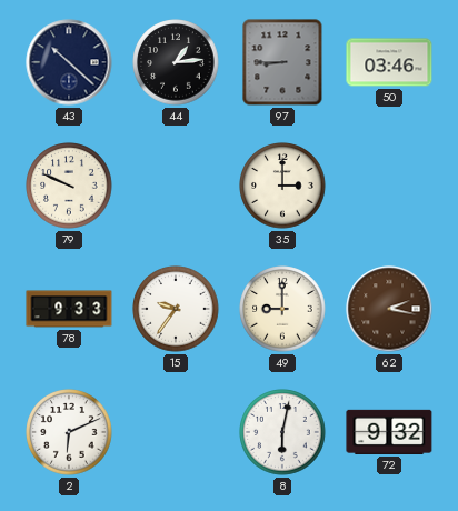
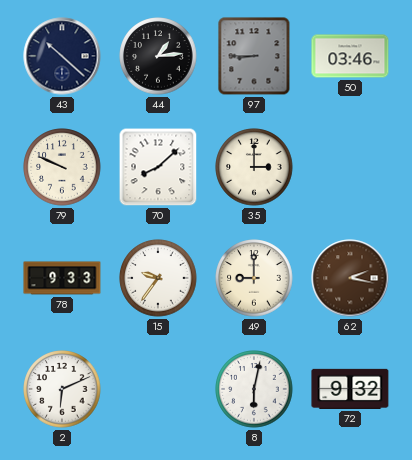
70: none -> 8:08 (158, 167)
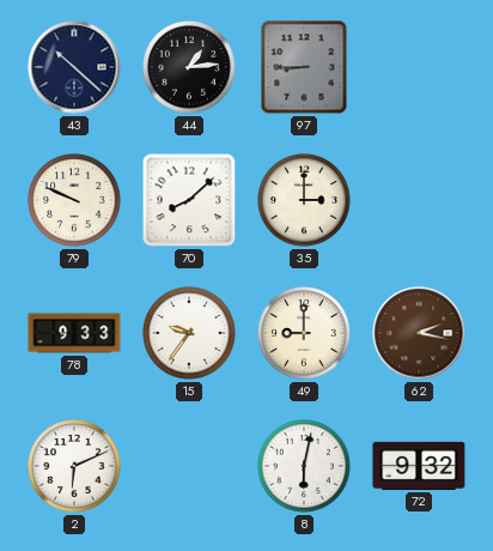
50: 03:46 -> none (350, 56)
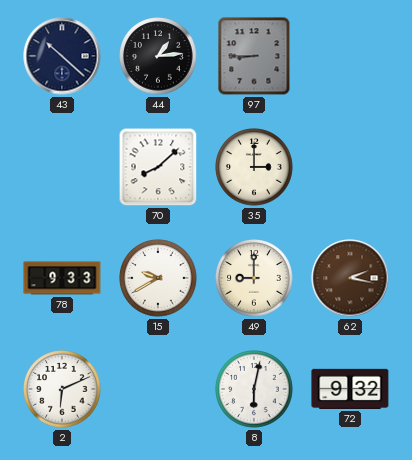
79: 9:49 -> none (74, 200)
15: 9:36 -> 9:40 (158, 278)
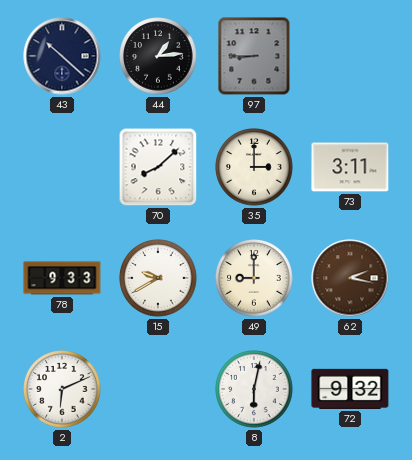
73: none -> 3:11 (350, 167)
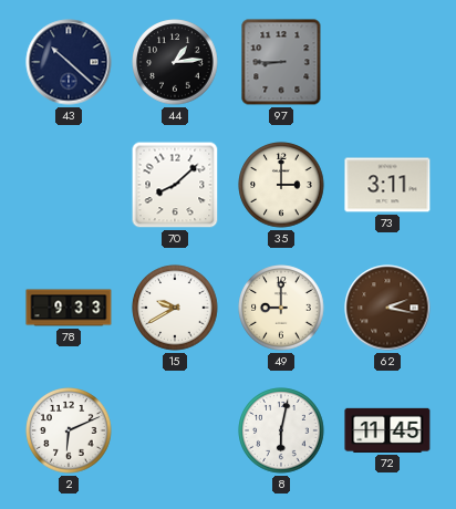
72: 9:32 -> 11:45 (387, 430)
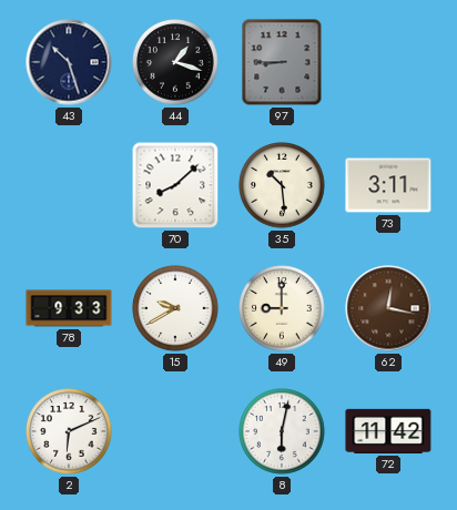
43: 10:22 -> 10:27 (69, 62)
44: 1:14 -> 1:18 (175, 62)
35: 3:00 -> 10:29 (282, 185)
62: 2:17 -> 12:17 (388, 308)
72: 11:45 -> 11:42 (388, 431)
